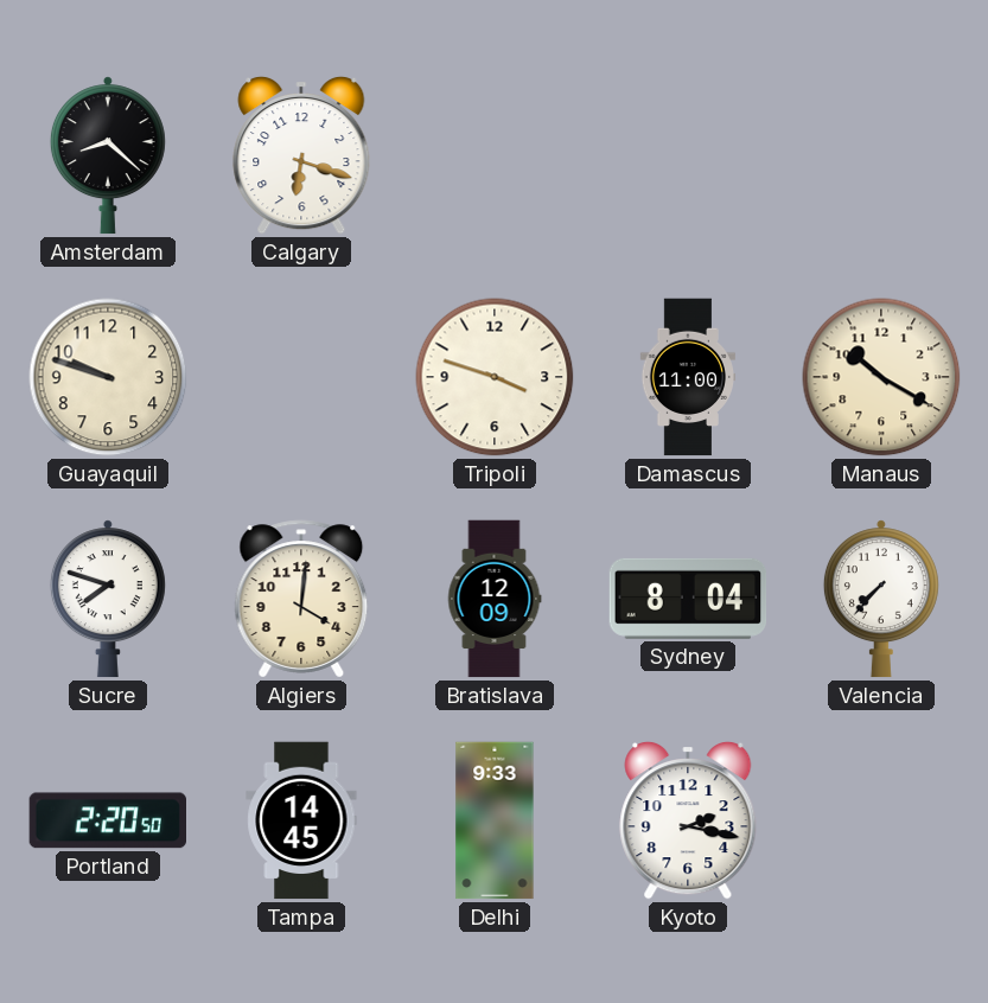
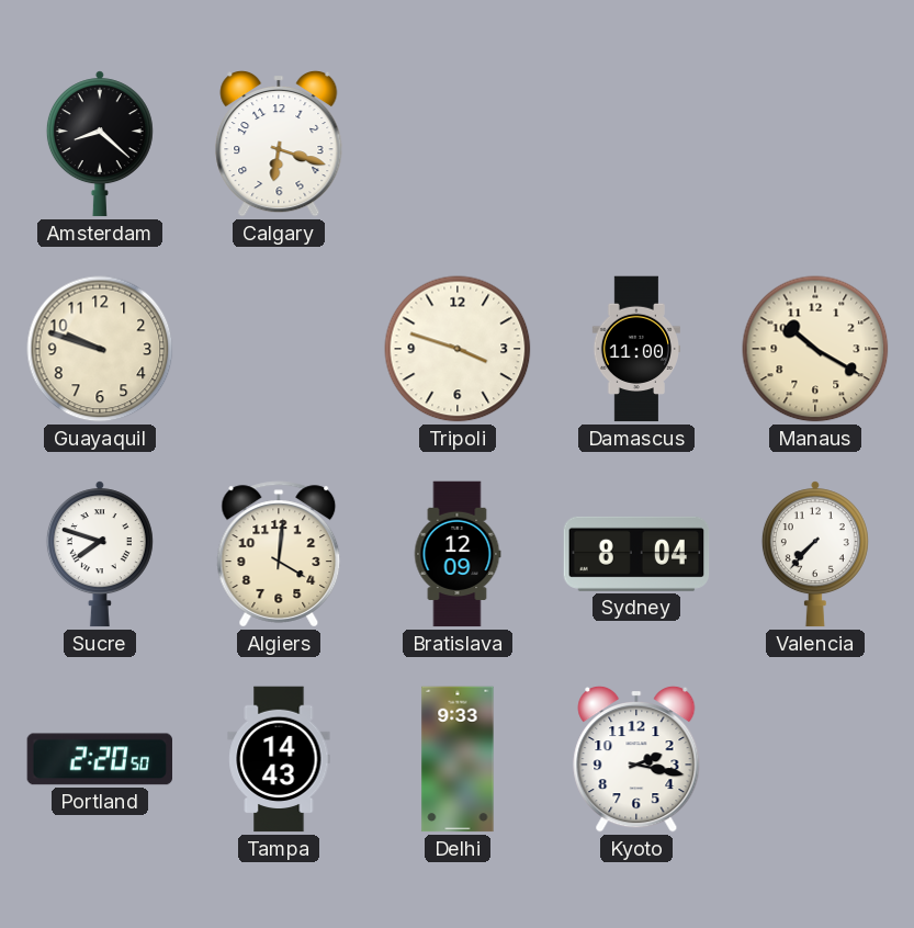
Tampa: 14:45 -> 14:43 (279, 759)
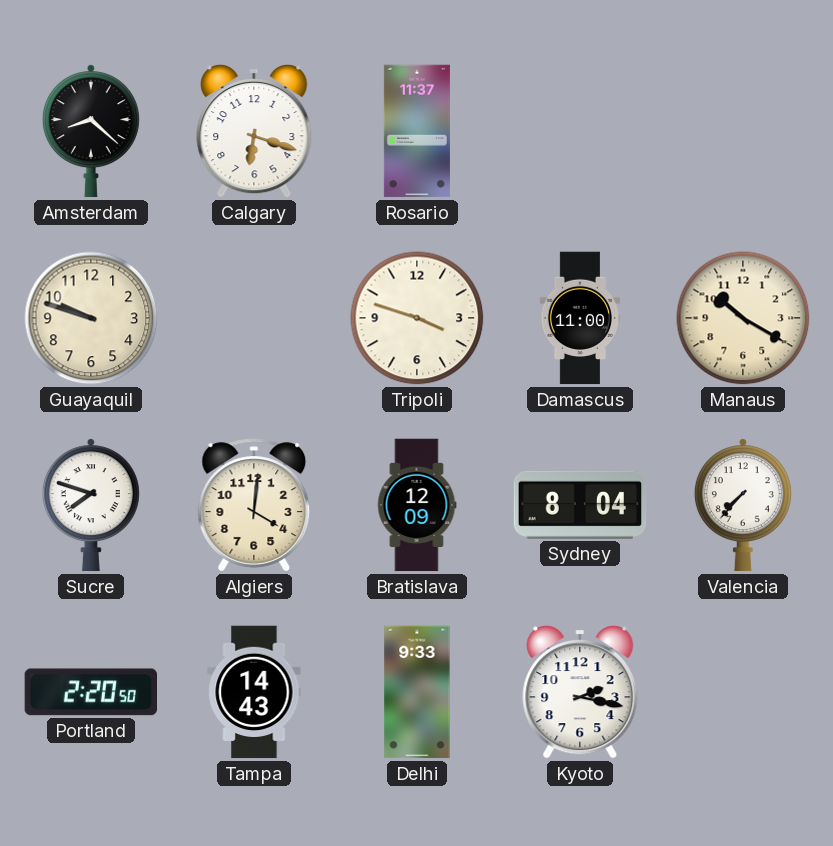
Rosario: none -> 11:37 (417, 131)
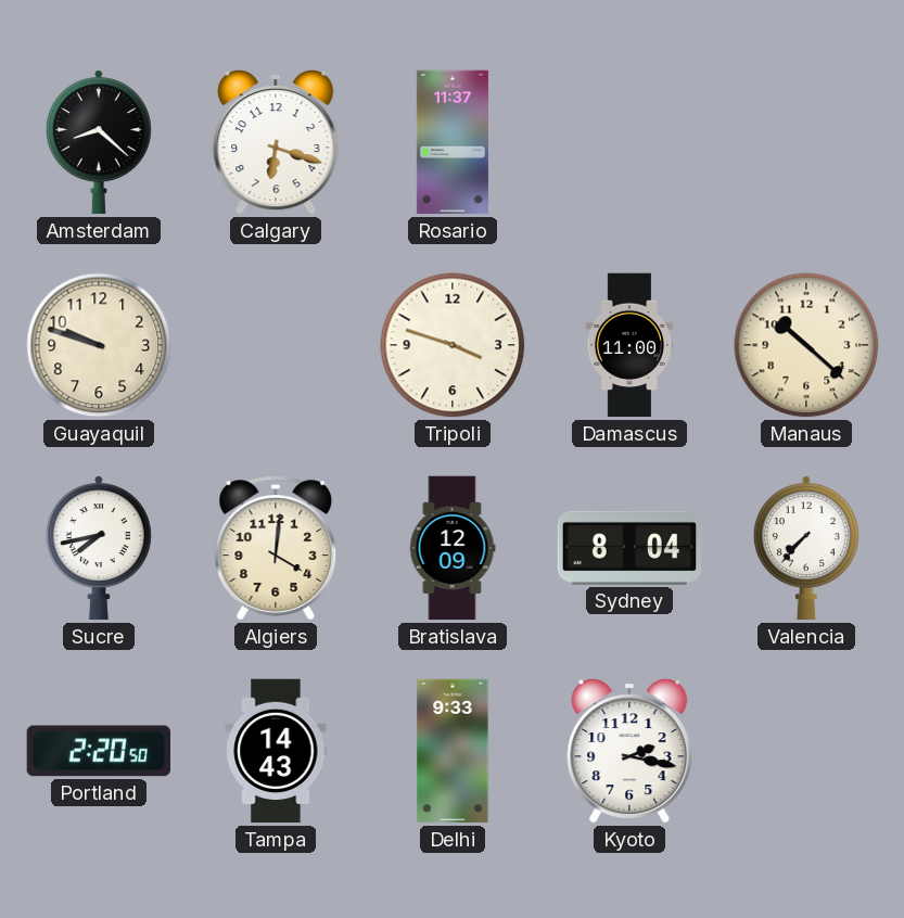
Manaus: 10:20 -> 10:22 (806, 345)
Sucre: 7:48 -> 7:43 (99, 548)
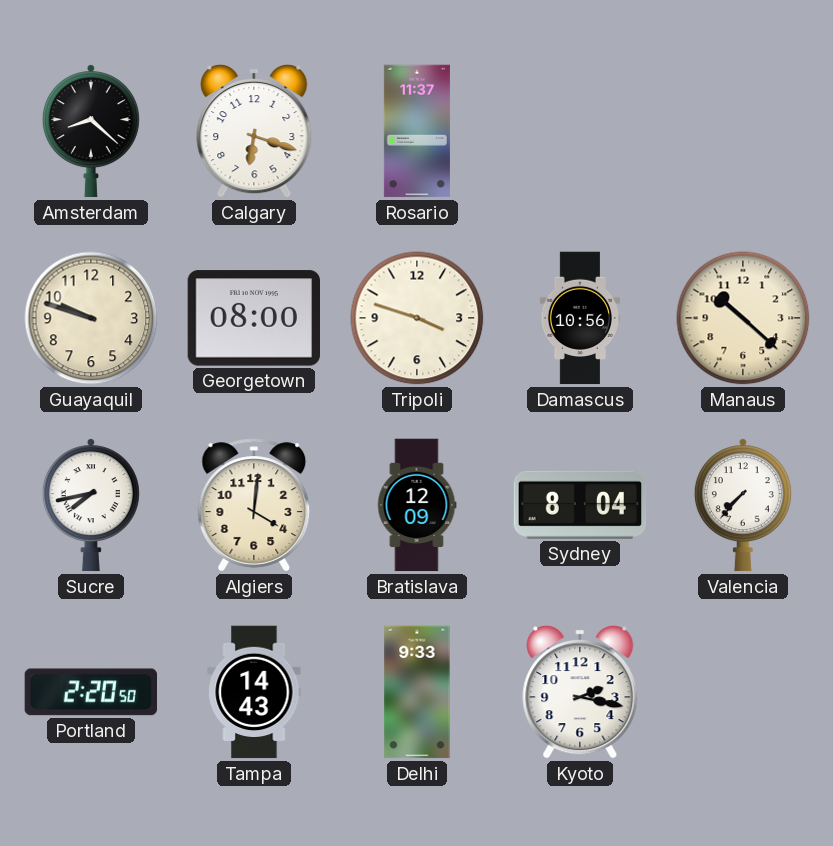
Georgetown: none -> 08:00 (253, 318)
Damascus: 11:00 -> 10:56 (579, 318)
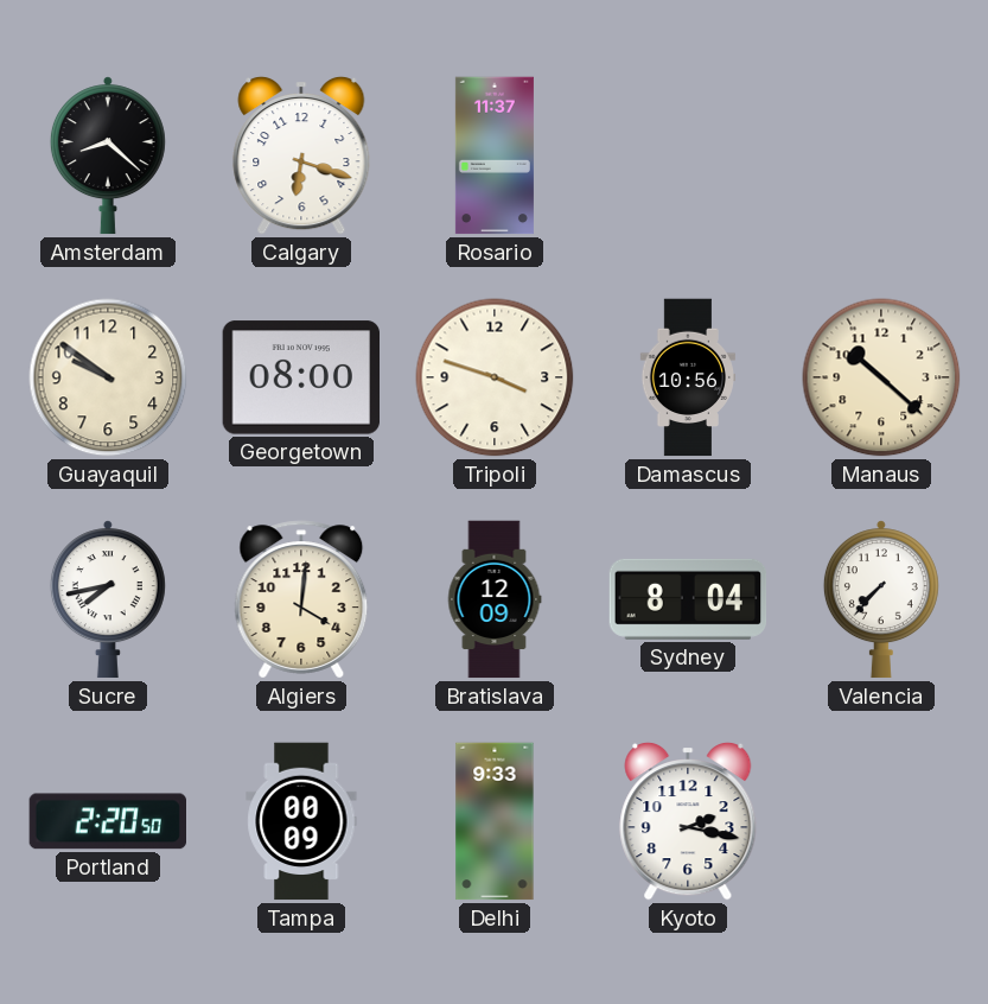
Guayaquil: 9:48 -> 9:51 (108, 377)
Tampa: 14:43 -> 00:09 (301, 821)
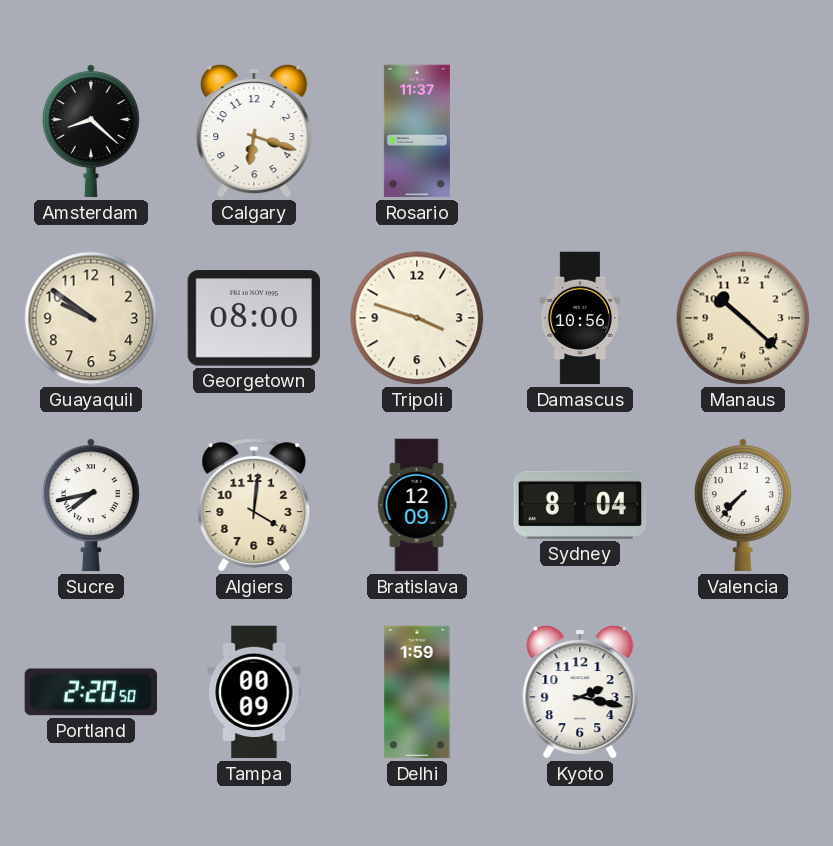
Delhi: 9:33 -> 1:59 (417, 692)
